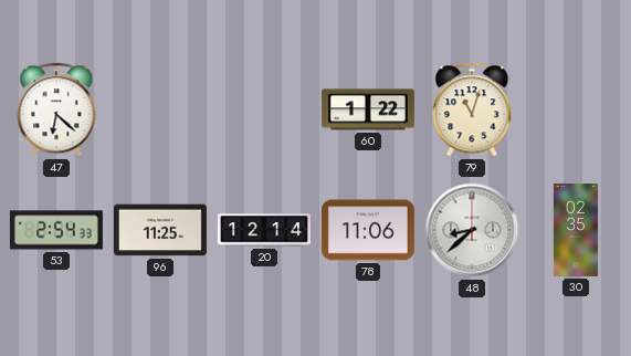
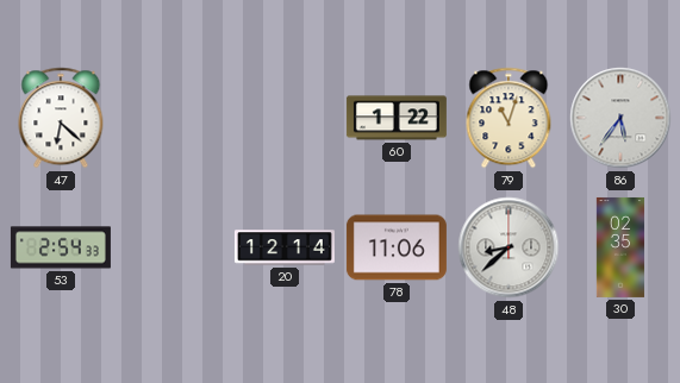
86: none -> 5:36 (620, 118)
96: 11:25 -> none (160, 230)
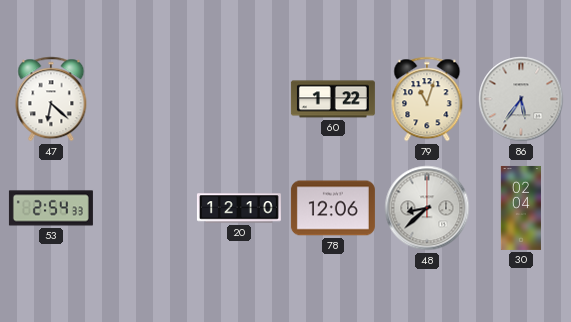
20: 12:14 -> 12:10 (239, 208)
78: 11:06 -> 12:06 (333, 208)
30: 02:35 -> 02:04 (520, 208)
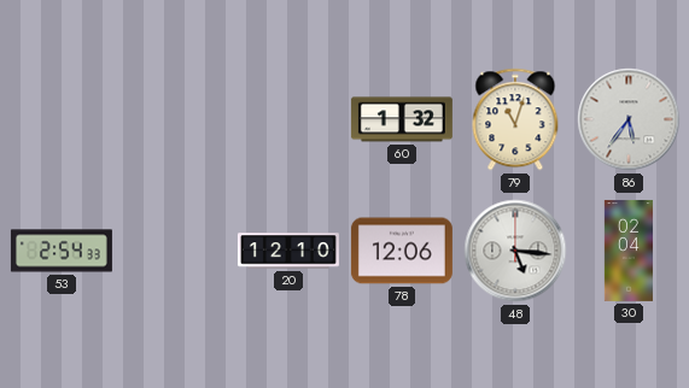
47: 6:22 -> none (51, 99)
60: 1:22 -> 1:32 (402, 119)
48: 8:38 -> 5:16 (515, 251)
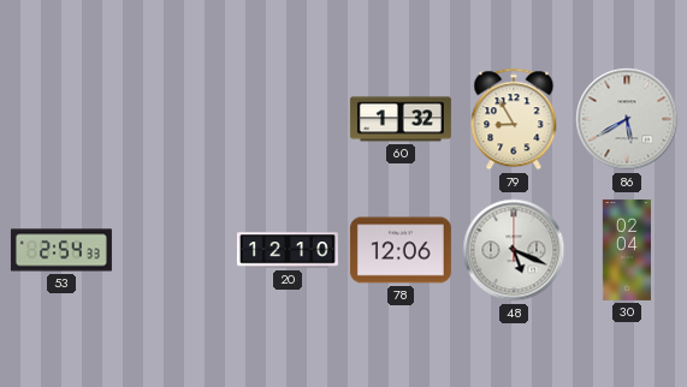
79: 11:03 -> 8:55 (514, 119)
86: 5:36 -> 5:40 (627, 119)
48: 5:16 -> 5:19 (514, 250)
